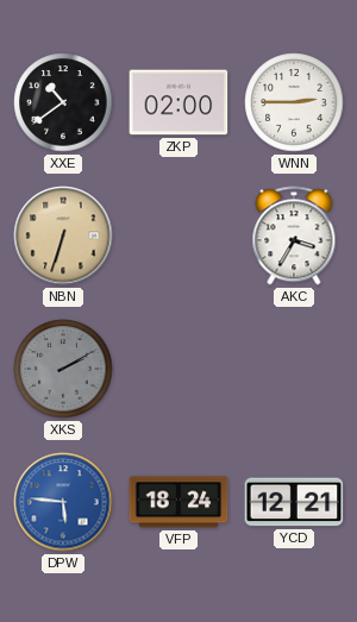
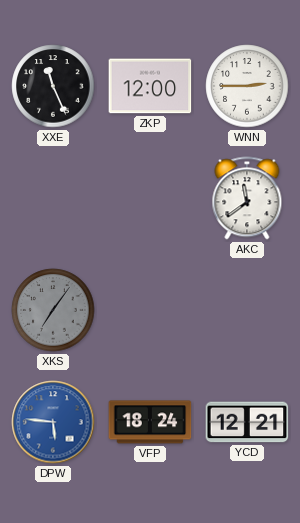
XXE: 10:39 -> 11:26 (53, 86)
ZKP: 02:00 -> 12:00 (150, 86)
NBN: 6:33 -> none (63, 235)
AKC: 3:35 -> 11:39 (247, 198)
XKS: 2:10 -> 7:06 (53, 310)
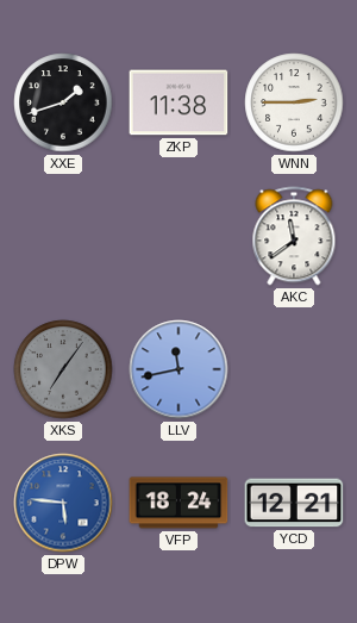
XXE: 11:26 -> 1:42 (63, 102)
ZKP: 12:00 -> 11:38 (178, 102)
LLV: none -> 11:43 (178, 369)
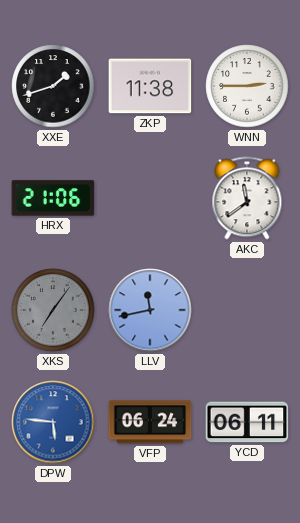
HRX: none -> 21:06 (53, 198)
VFP: 18:24 -> 06:24 (150, 422)
YCD: 12:21 -> 06:11 (247, 422)
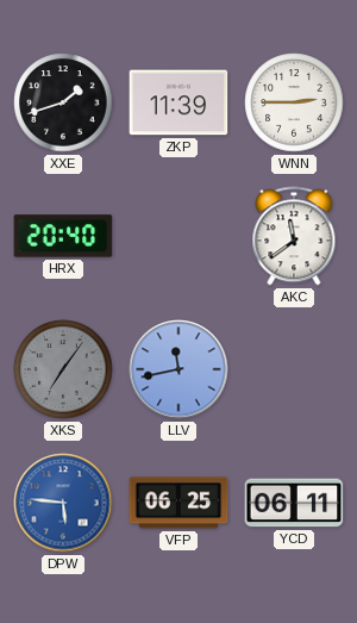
ZKP: 11:38 -> 11:39 (178, 102)
HRX: 21:06 -> 20:40 (63, 236)
VFP: 06:24 -> 06:25 (178, 503)
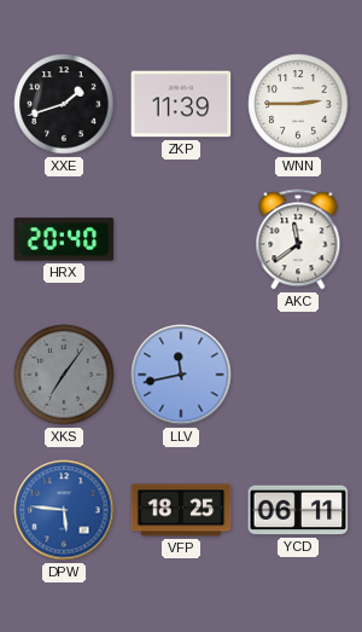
VFP: 06:25 -> 18:25 (181, 510)
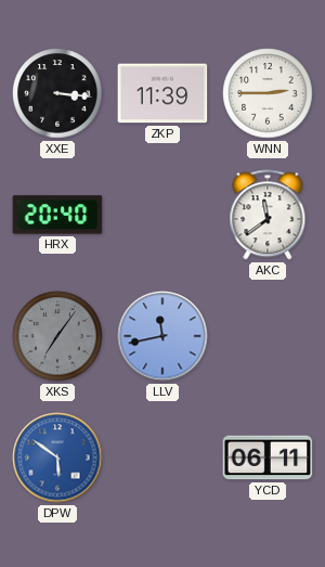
XXE: 1:42 -> 3:16 (57, 93)
DPW: 5:46 -> 5:51 (57, 458)
VFP: 18:25 -> none (181, 510)
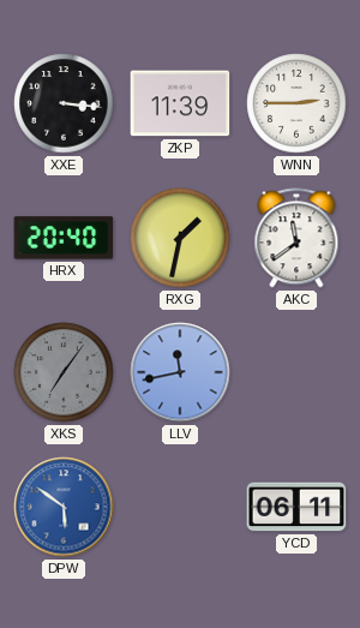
RXG: none -> 1:32 (180, 238)
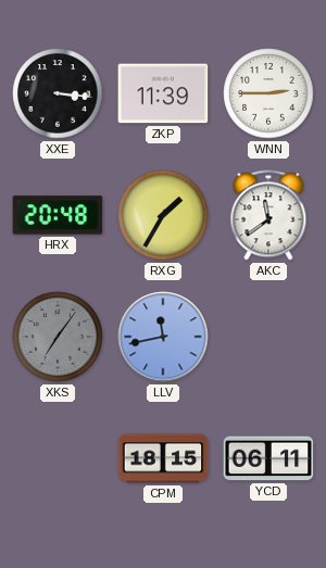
HRX: 20:40 -> 20:48 (58, 215)
RXG: 1:32 -> 1:35 (163, 215)
DPW: 5:51 -> none (64, 507)
CPM: none -> 18:15 (163, 458)
